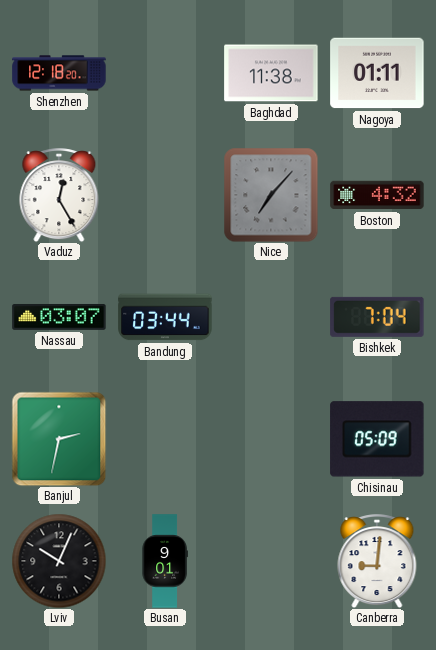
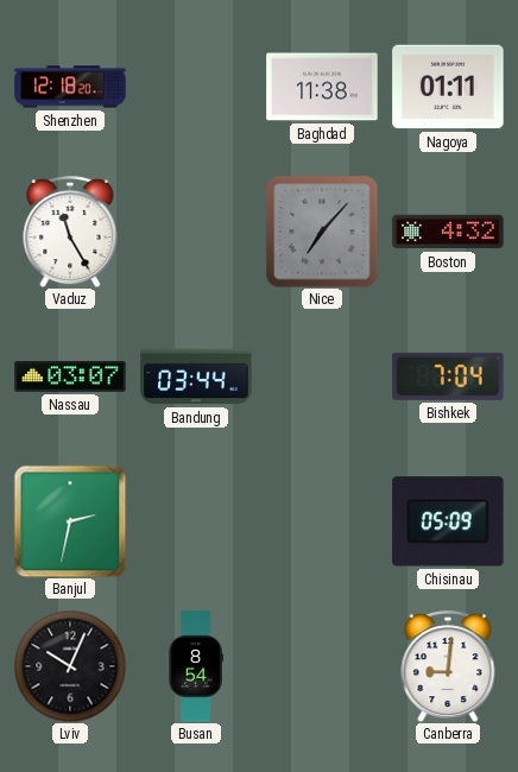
Vaduz: 12:25 -> 11:25 (70, 232)
Busan: 9:01 -> 8:54 (196, 666)
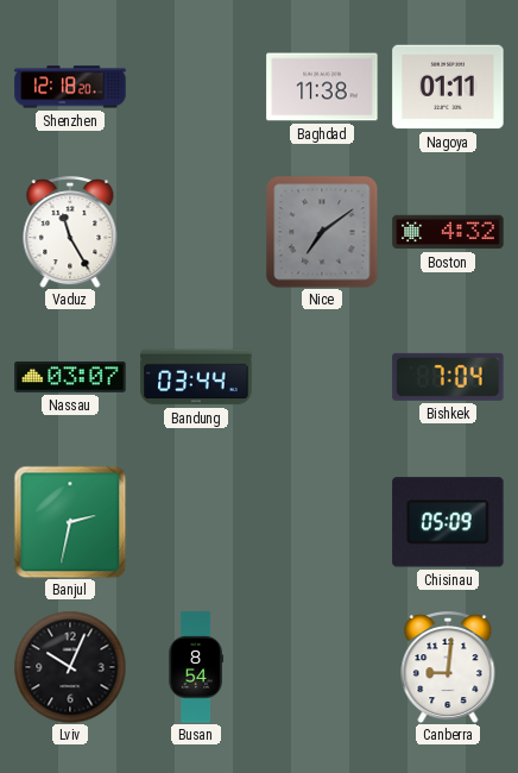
Nice: 7:07 -> 7:09 (322, 232)
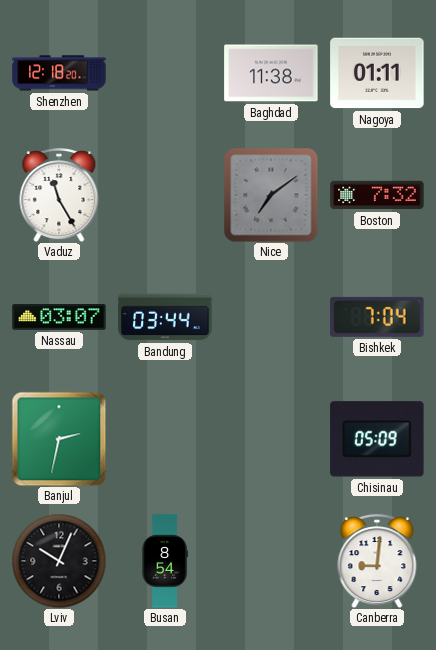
Boston: 4:32 -> 7:32 (377, 195)
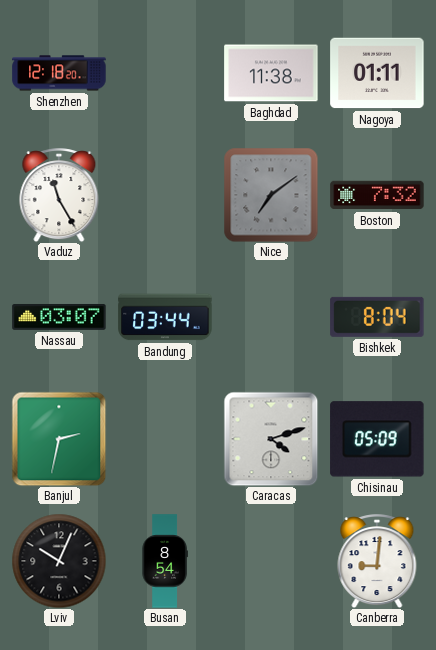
Bishkek: 7:04 -> 8:04 (377, 317)
Caracas: none -> 4:12 (271, 439)
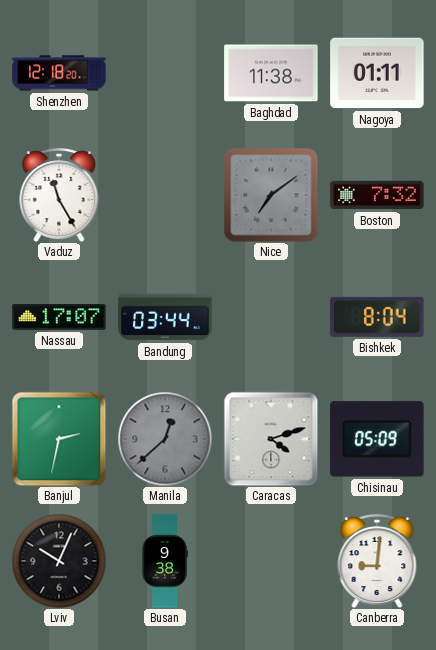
Nassau: 03:07 -> 17:07 (59, 317)
Manila: none -> 12:38 (165, 439)
Busan: 8:54 -> 9:38 (165, 561)
